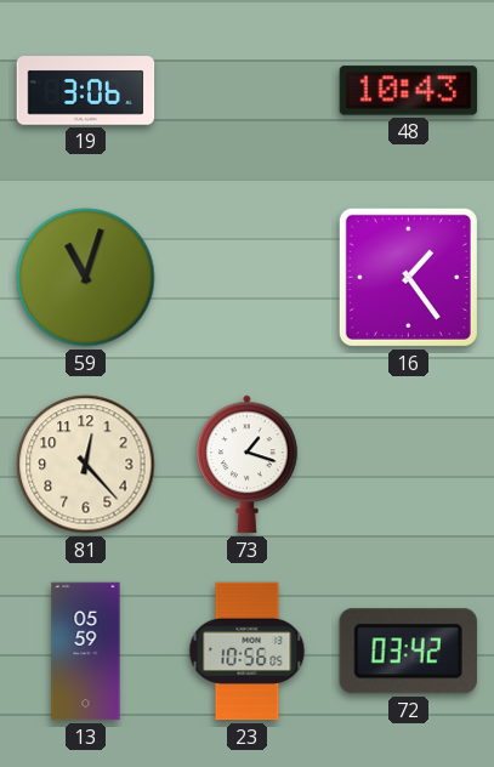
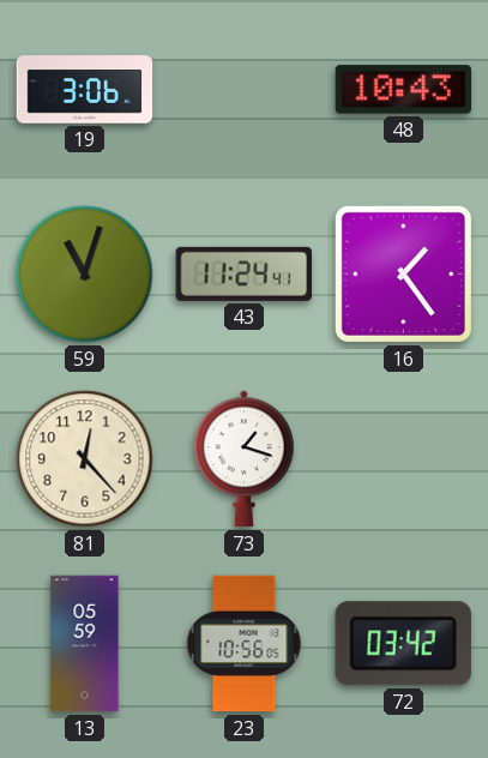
43: none -> 11:24 (243, 273)
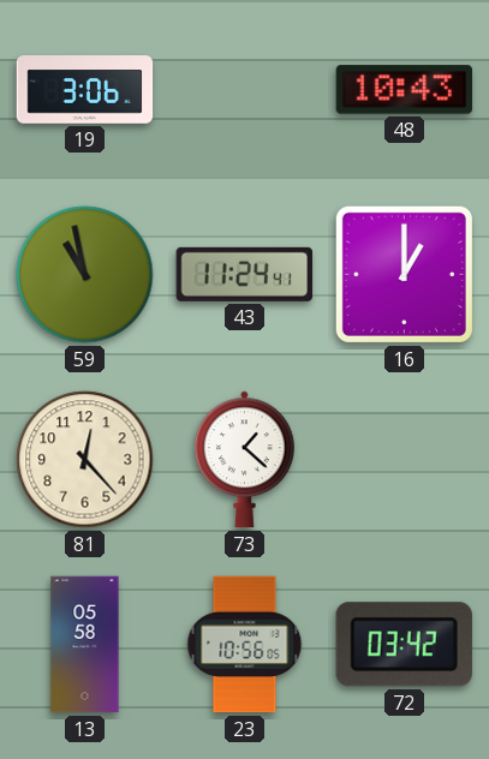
59: 11:03 -> 10:58 (85, 275)
16: 1:24 -> 1:00 (404, 274)
73: 1:18 -> 1:22 (245, 460)
13: 05:59 -> 05:58 (85, 645)
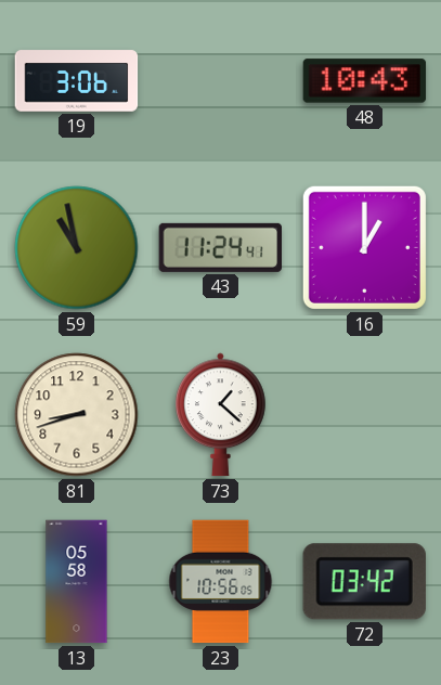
81: 12:23 -> 8:42 (77, 415)
